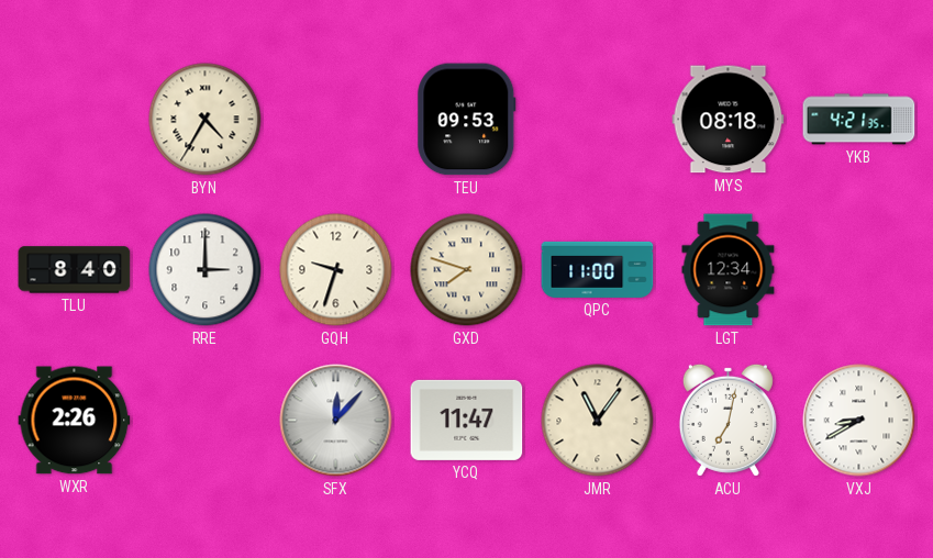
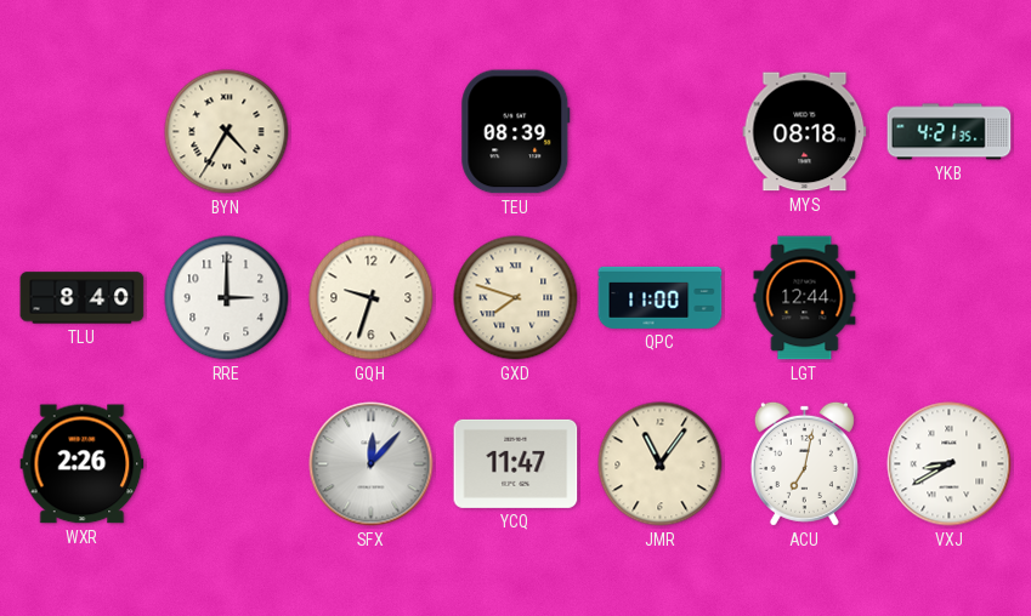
TEU: 09:53 -> 08:39 (516, 132)
LGT: 12:34 -> 12:44 (805, 298)
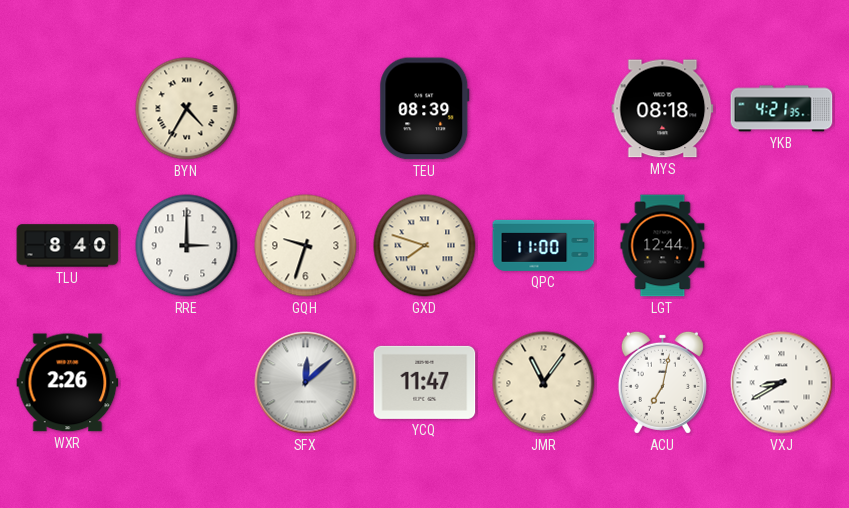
SFX: 12:07 -> 12:08 (306, 383)
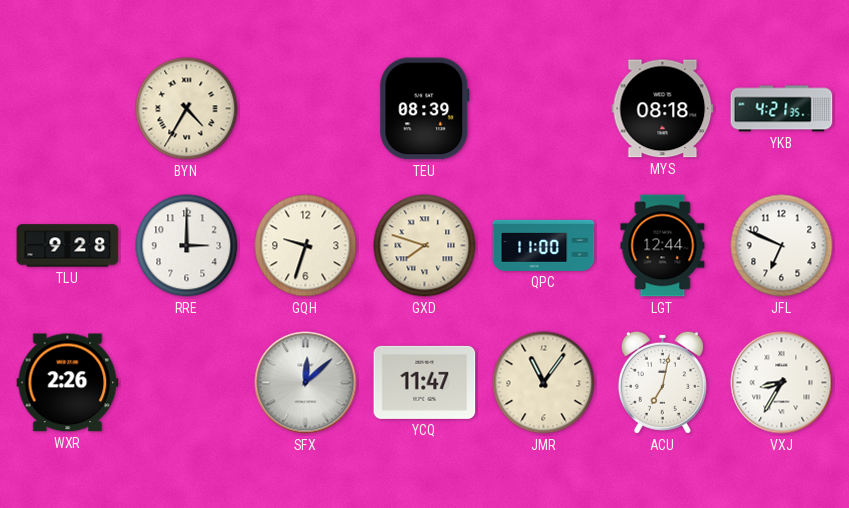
TLU: 8:40 -> 9:28 (68, 246)
JFL: none -> 6:49 (782, 246)
VXJ: 8:40 -> 8:35 (782, 383)
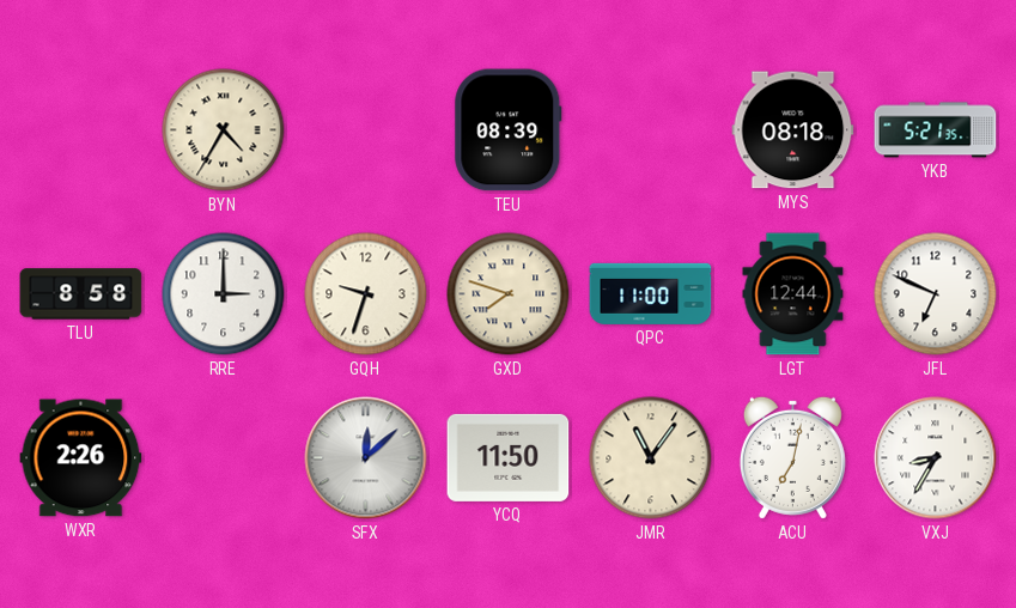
YKB: 4:21 -> 5:21 (936, 130)
TLU: 9:28 -> 8:58 (81, 294)
YCQ: 11:47 -> 11:50 (509, 457)
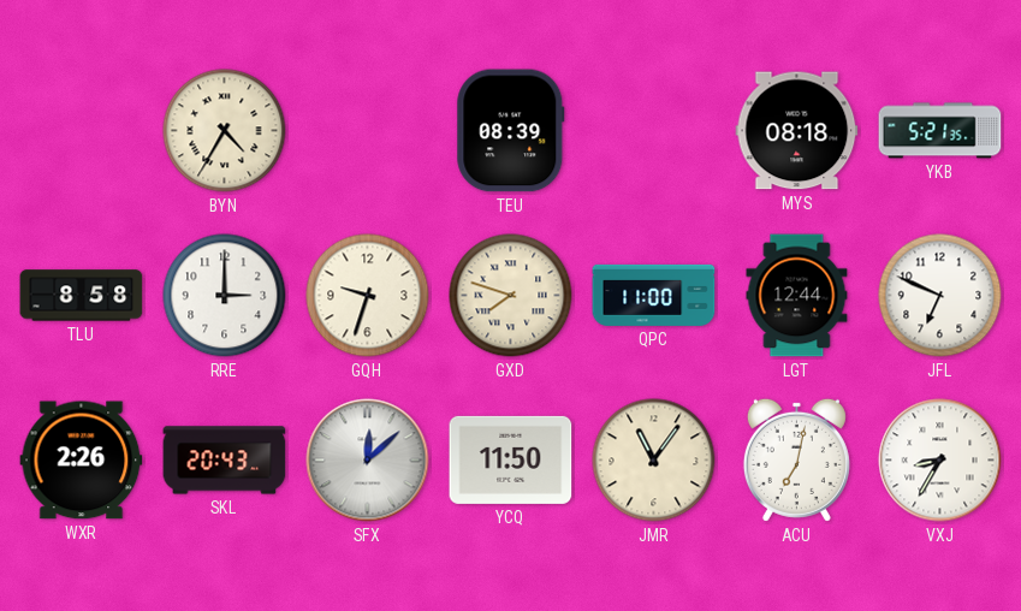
SKL: none -> 20:43 (225, 461)
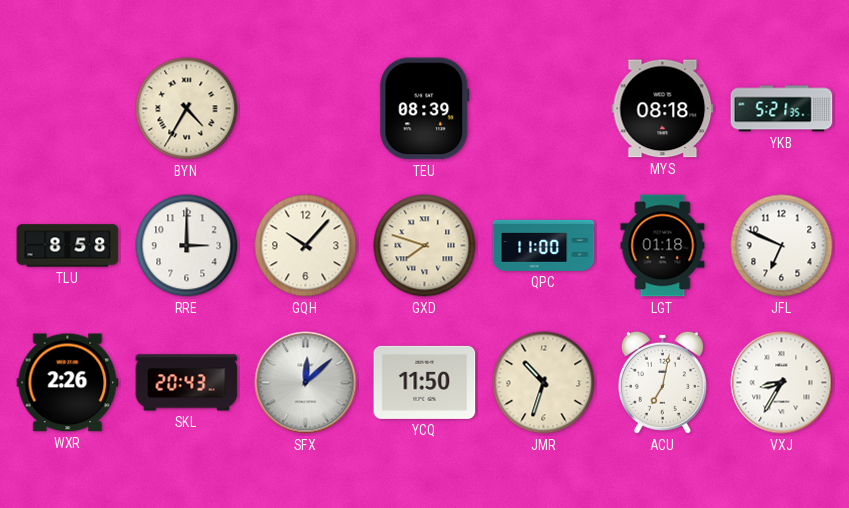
GQH: 9:33 -> 10:07 (306, 246)
LGT: 12:44 -> 01:18 (663, 246)
JMR: 11:06 -> 10:33 (544, 383)
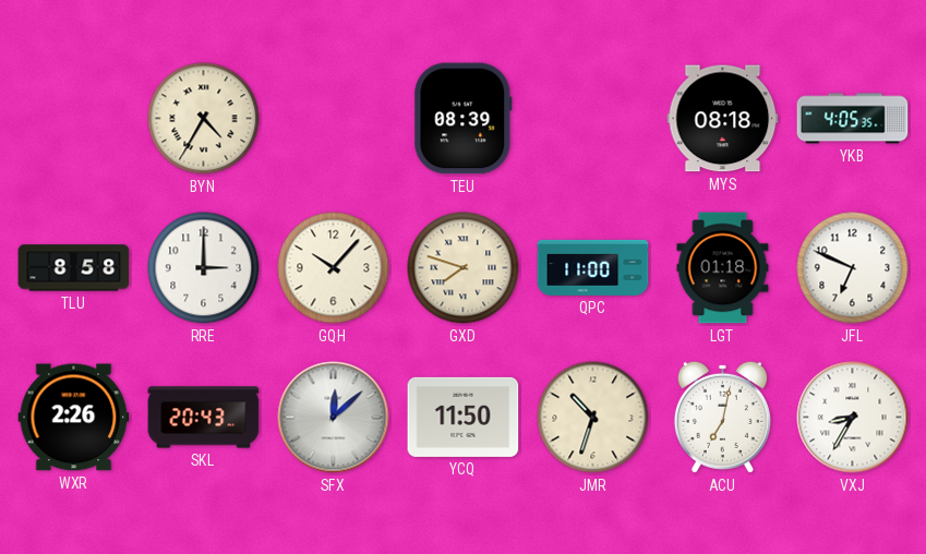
YKB: 5:21 -> 4:05 (853, 119)
